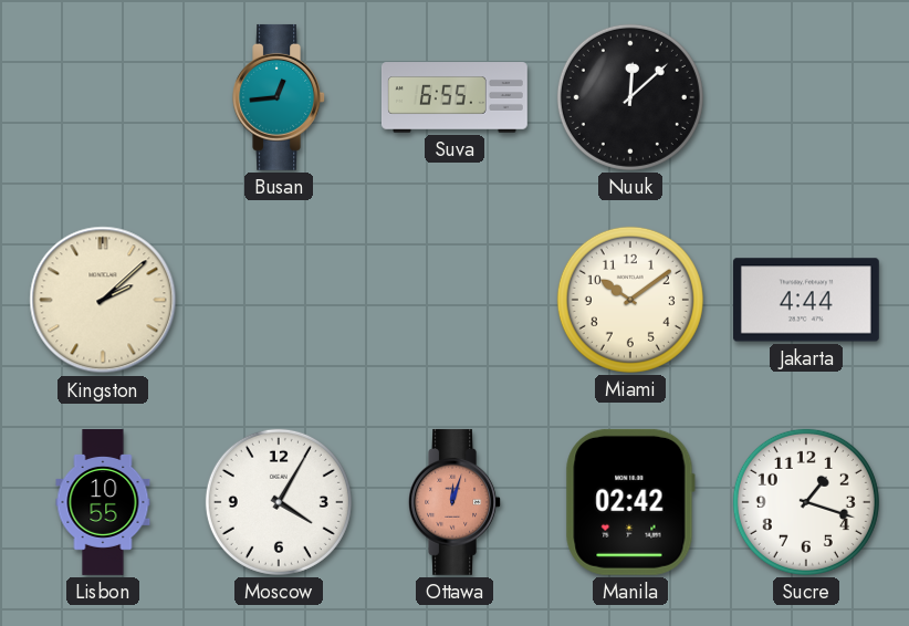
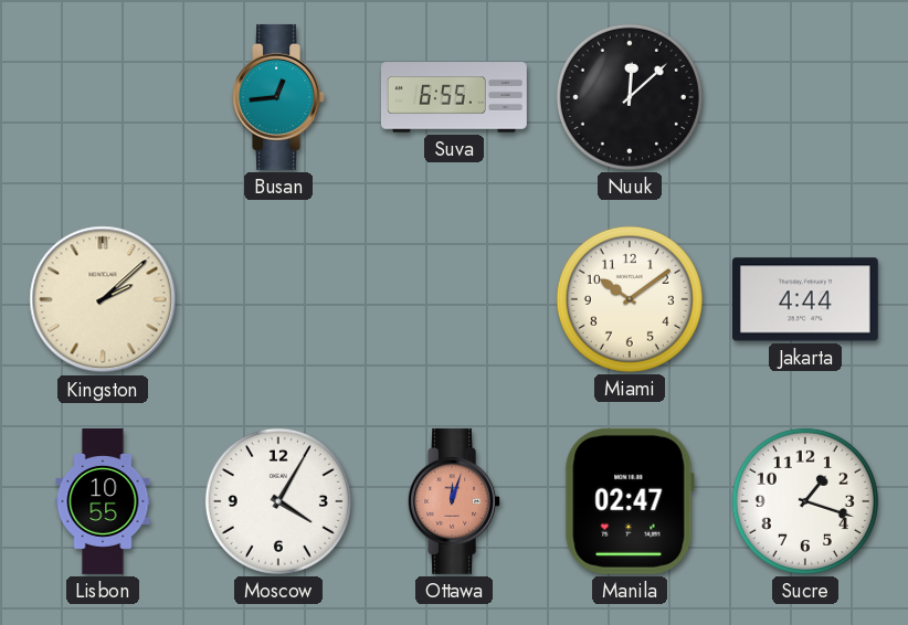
Manila: 02:42 -> 02:47 (630, 501)
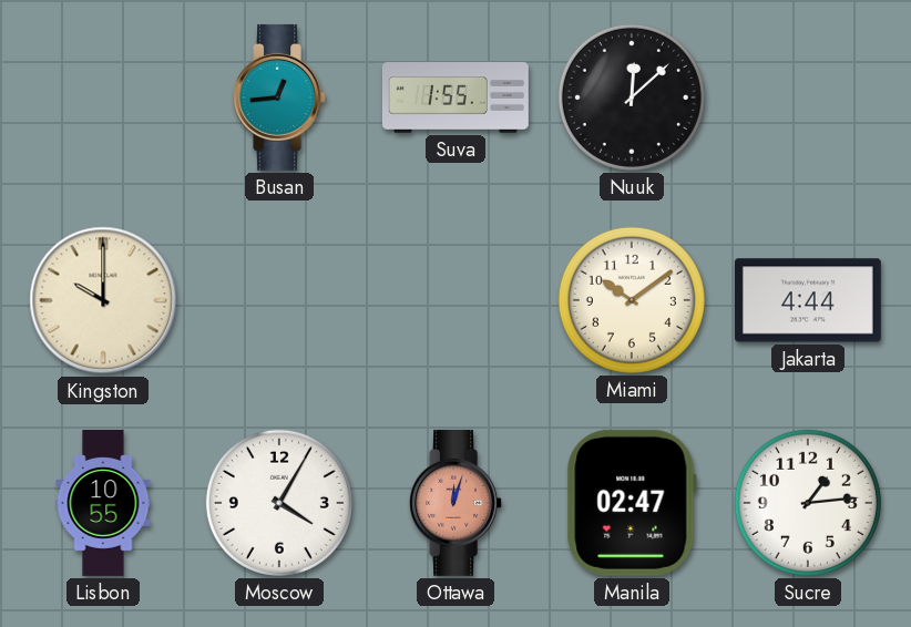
Suva: 6:55 -> 1:55 (457, 97)
Kingston: 2:08 -> 10:00 (103, 300)
Sucre: 1:18 -> 1:14 (808, 503)
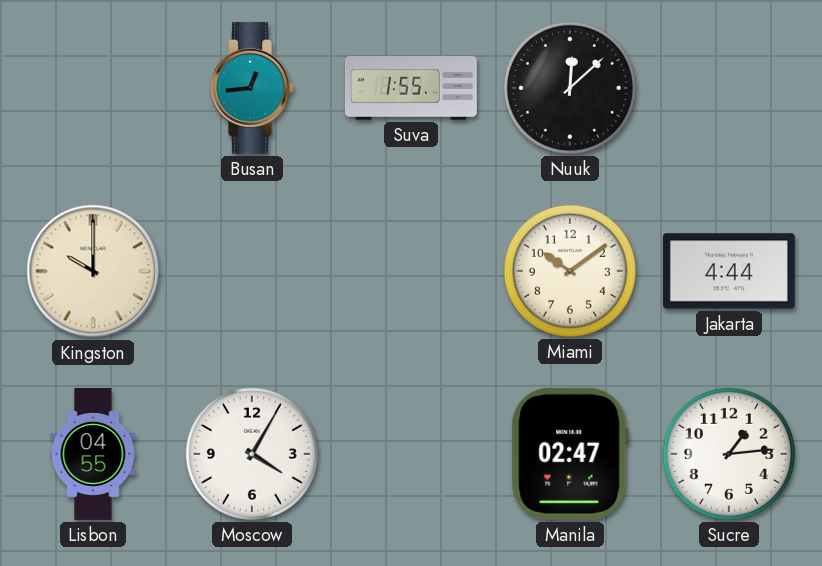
Lisbon: 10:55 -> 04:55 (93, 455)
Ottawa: 12:03 -> none (455, 503)
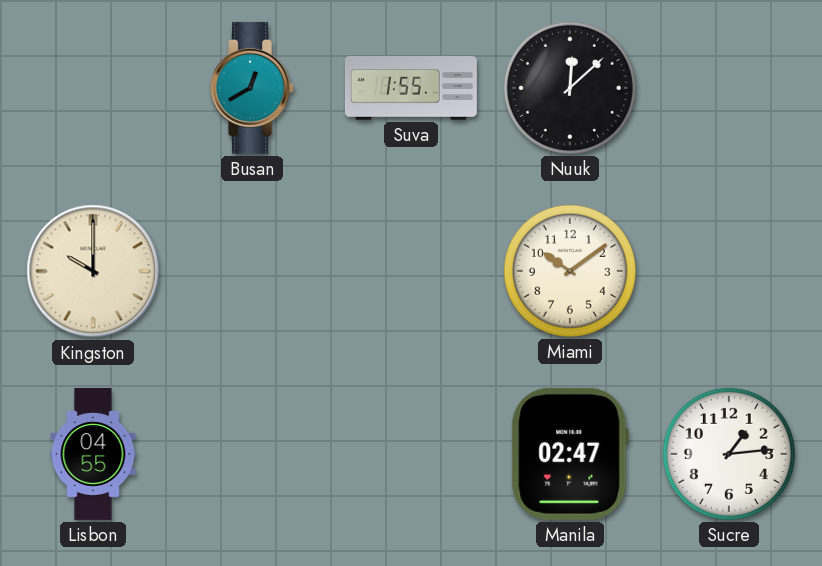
Busan: 12:44 -> 12:40 (252, 88)
Jakarta: 4:44 -> none (729, 271)
Moscow: 4:05 -> none (252, 454)
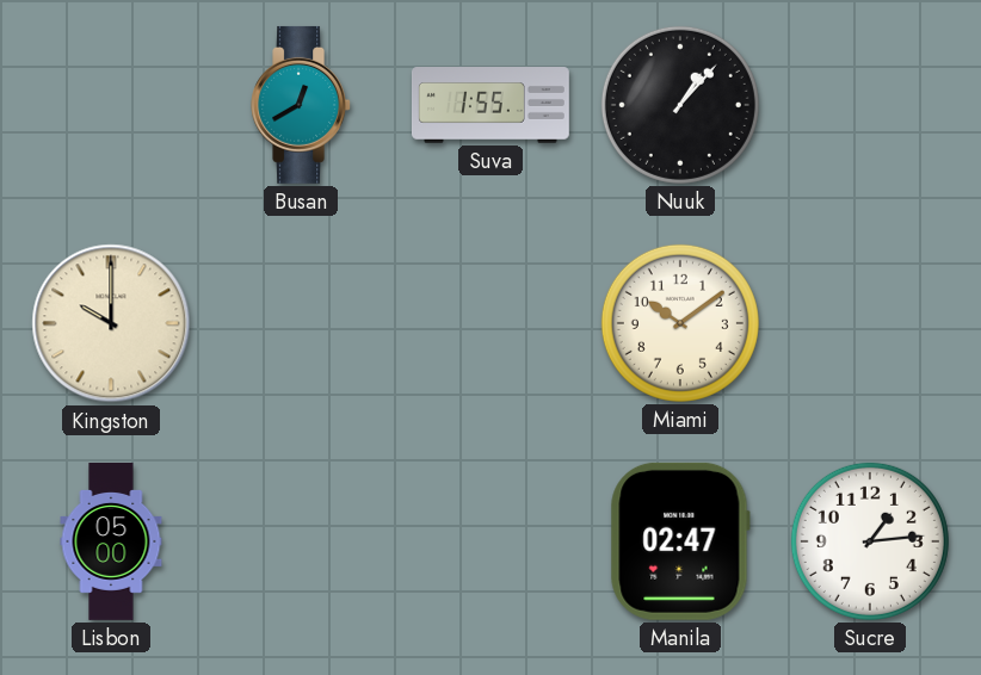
Nuuk: 12:08 -> 1:07 (680, 105)
Lisbon: 04:55 -> 05:00 (111, 543)
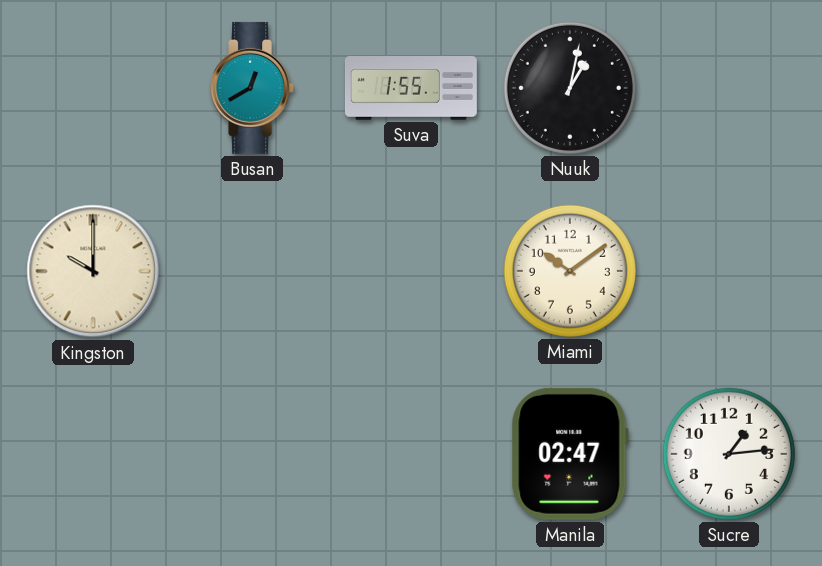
Nuuk: 1:07 -> 1:02 (570, 88)
Lisbon: 05:00 -> none (111, 543)
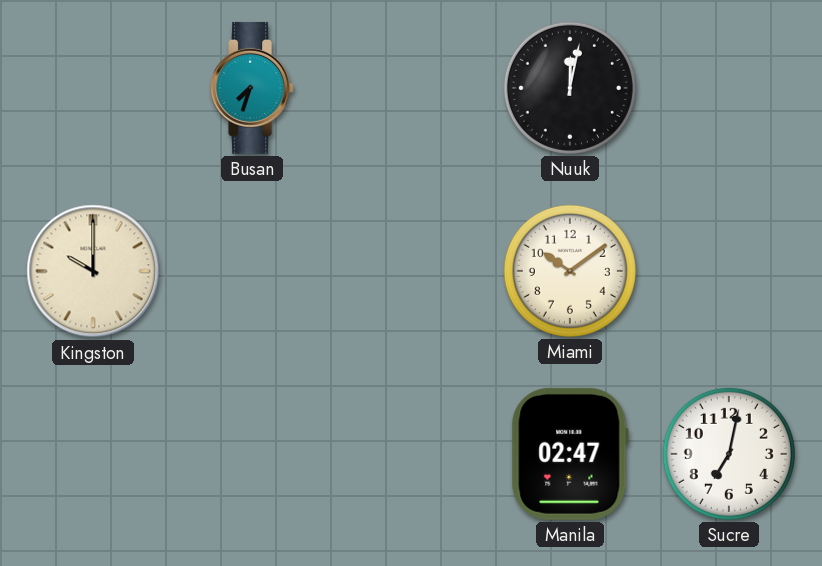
Busan: 12:40 -> 7:33 (252, 88)
Suva: 1:55 -> none (412, 88)
Nuuk: 1:02 -> 12:02 (570, 88)
Sucre: 1:14 -> 7:02 (729, 454)
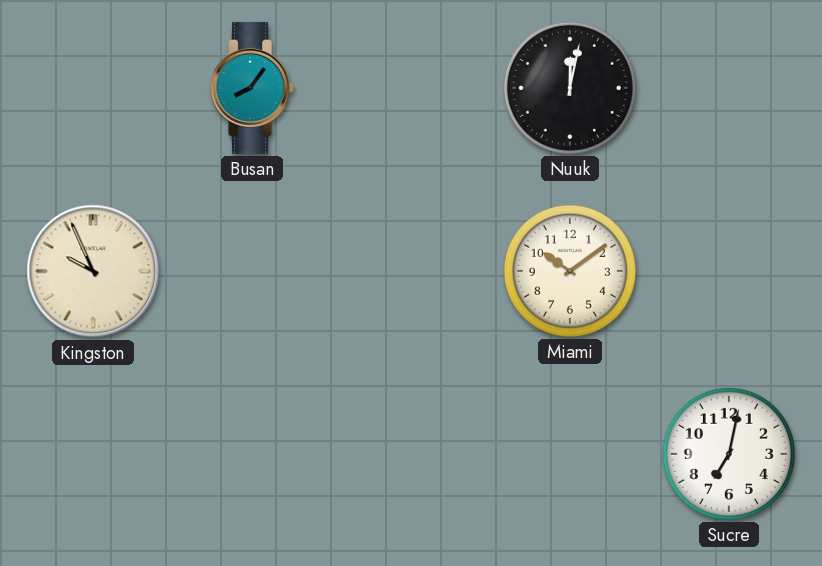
Busan: 7:33 -> 8:06 (252, 88)
Kingston: 10:00 -> 9:56 (93, 271)
Manila: 02:47 -> none (570, 454)
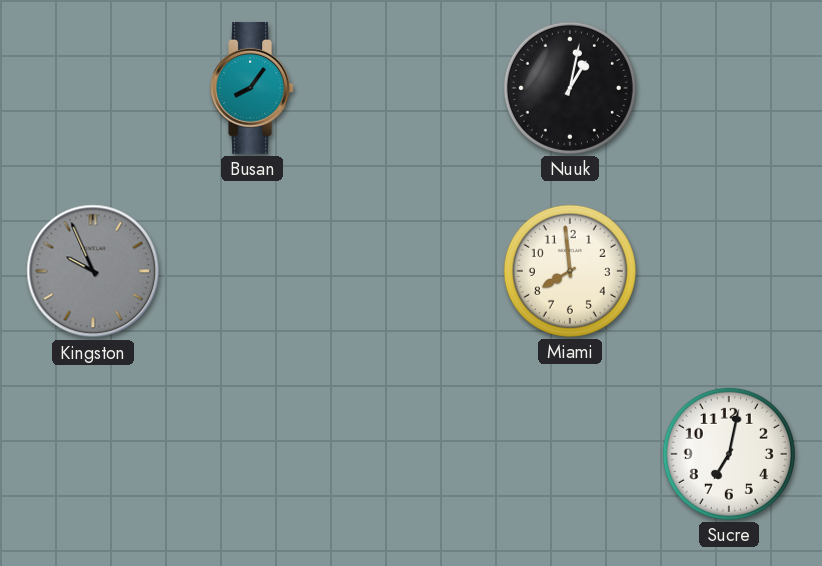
Nuuk: 12:02 -> 1:02 (570, 88)
Kingston dial: cream -> grey (93, 271)
Miami: 10:09 -> 7:59 (570, 271)
